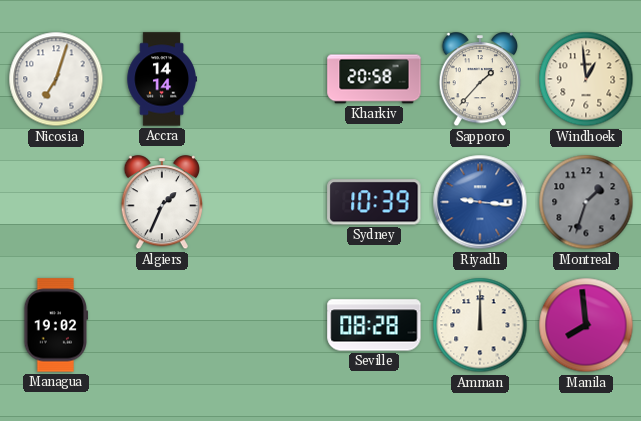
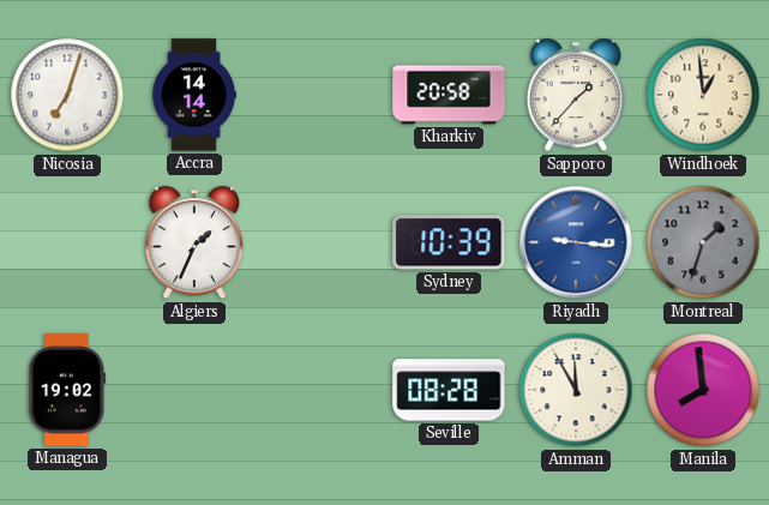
Amman: 12:00 -> 11:55 (576, 390)
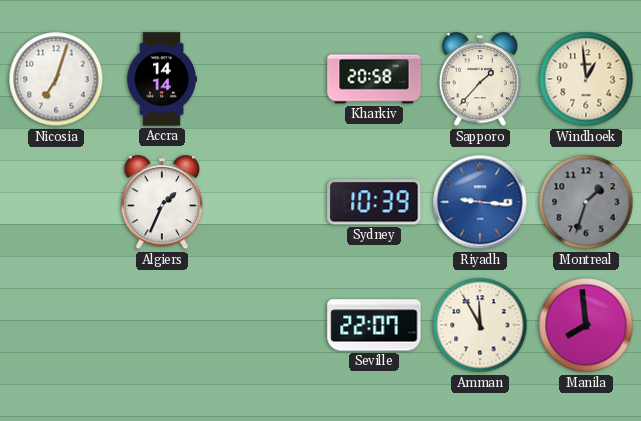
Managua: 19:02 -> none (67, 390)
Seville: 08:28 -> 22:07 (374, 325)
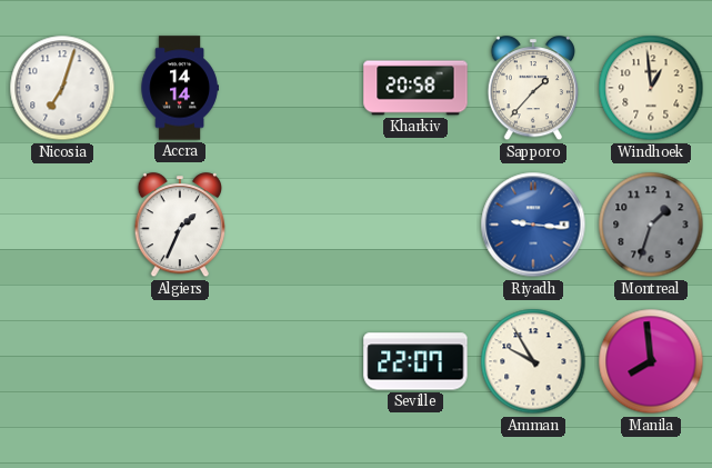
Sydney: 10:39 -> none (374, 202)
Amman: 11:55 -> 9:55 (533, 361)
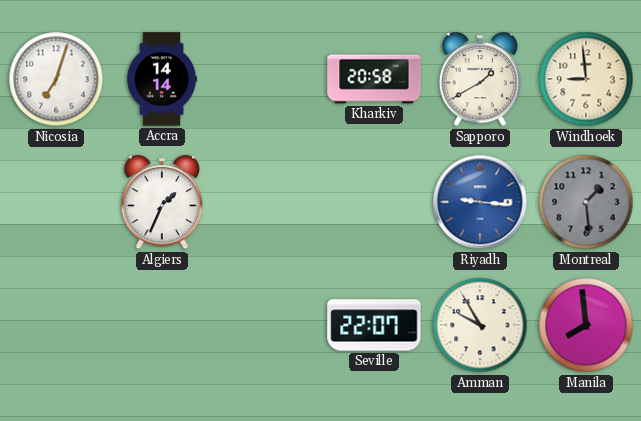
Sapporo: 1:37 -> 1:40 (480, 80)
Windhoek: 12:59 -> 8:59 (586, 79)
Montreal: 1:33 -> 1:29 (586, 202)
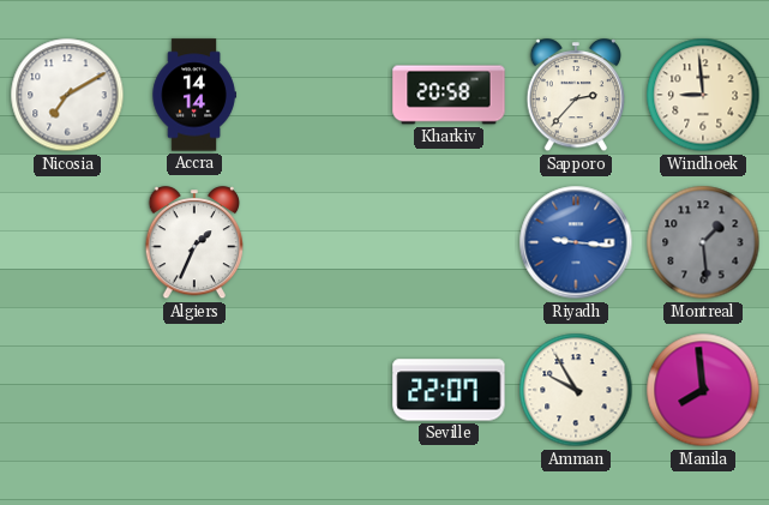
Nicosia: 7:03 -> 7:10 (67, 95)
Sapporo: 1:40 -> 2:37 (576, 96)
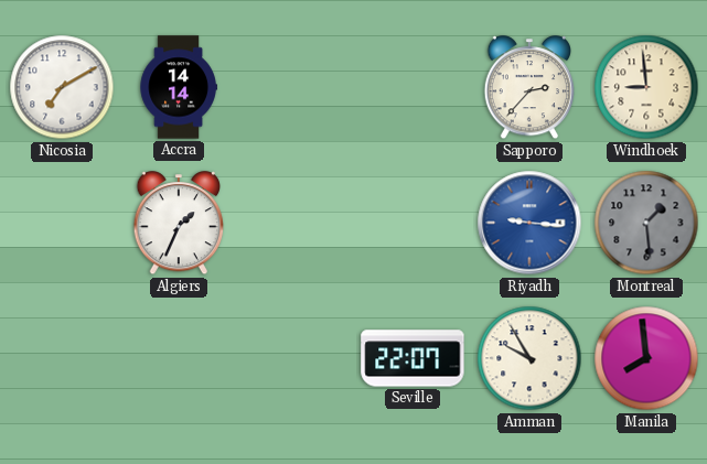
Kharkiv: 20:58 -> none (449, 95)
